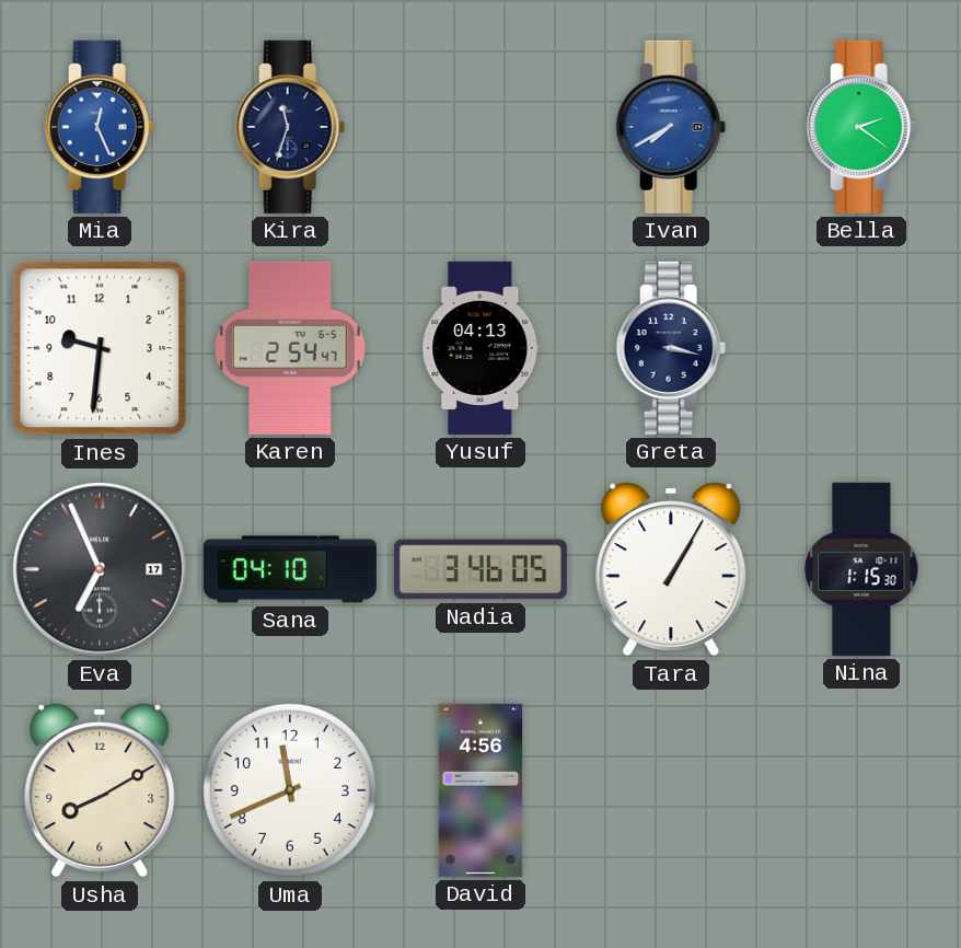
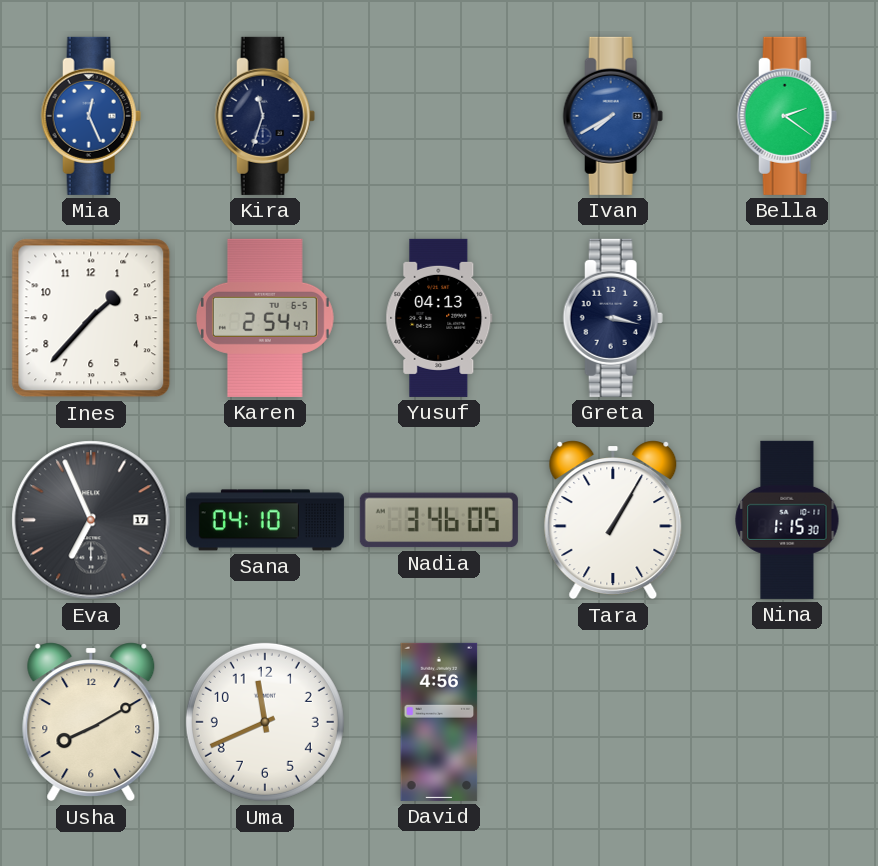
Ines: 9:31 -> 1:37 (91, 318)
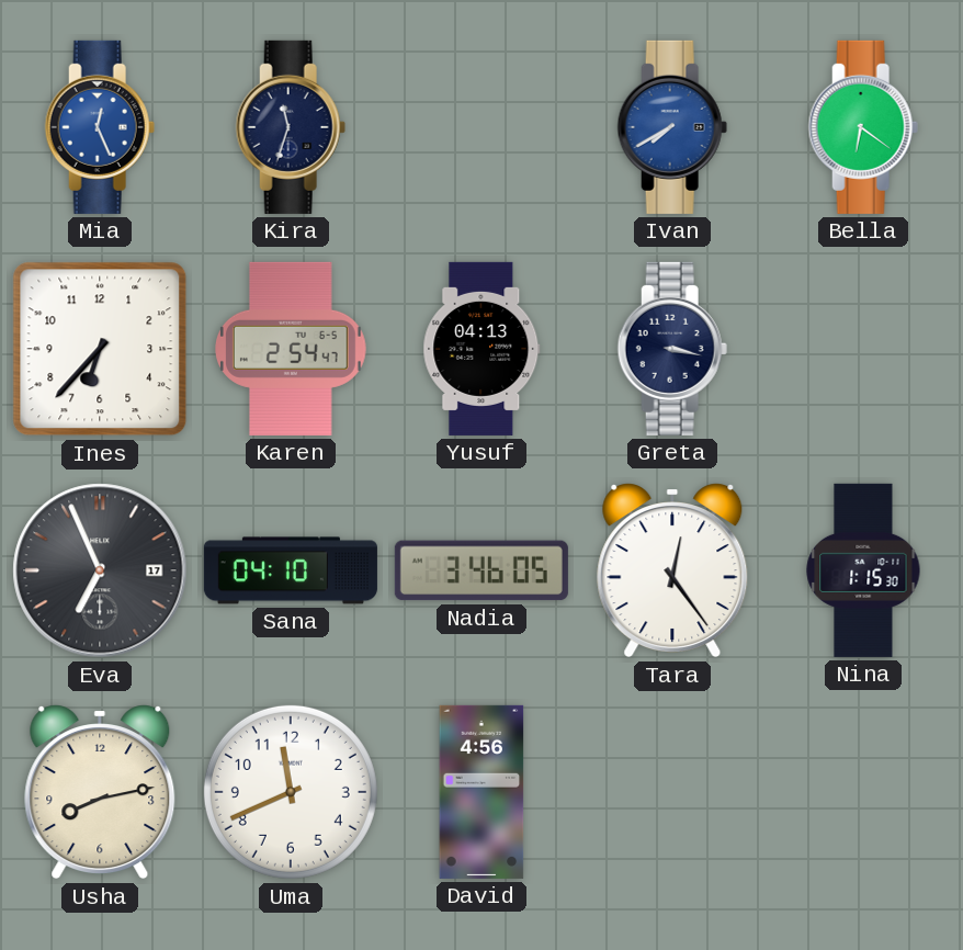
Bella: 2:21 -> 6:21 (863, 127)
Ines: 1:37 -> 6:37 (100, 349)
Tara: 1:05 -> 12:24 (672, 570)
Usha: 8:10 -> 8:13 (100, 792)
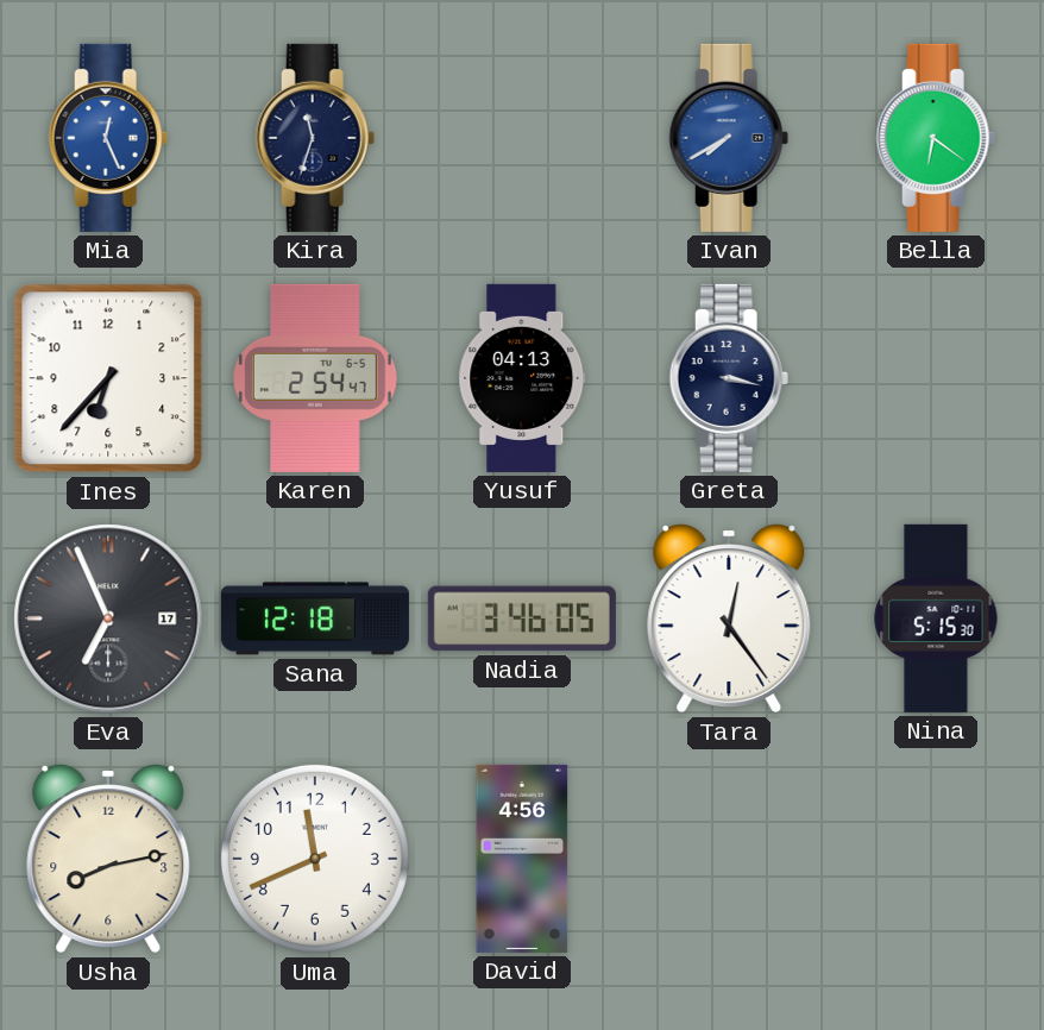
Sana: 04:10 -> 12:18 (315, 618)
Nina: 1:15 -> 5:15 (936, 618)
